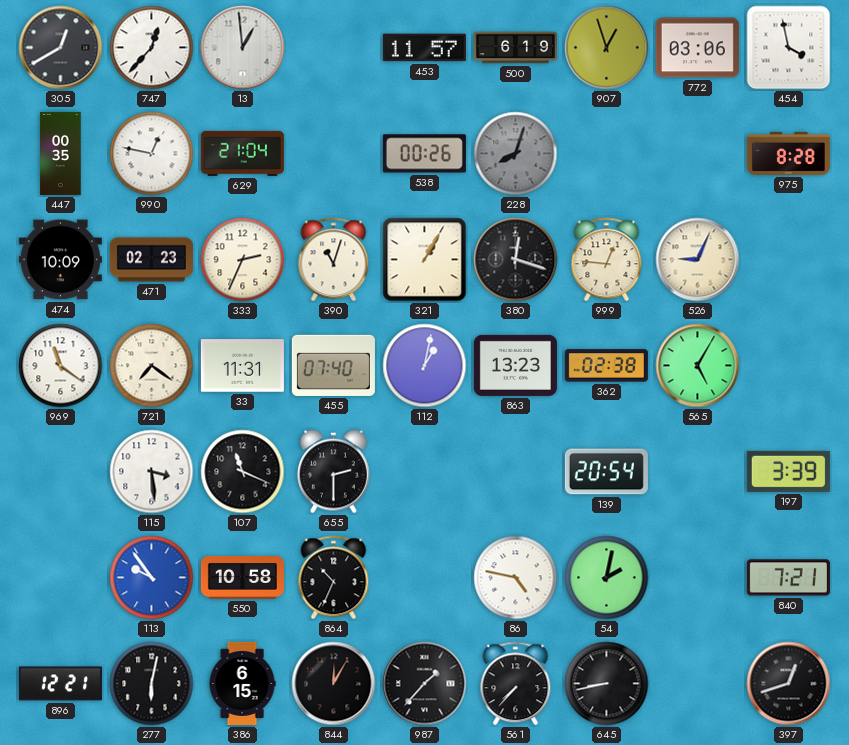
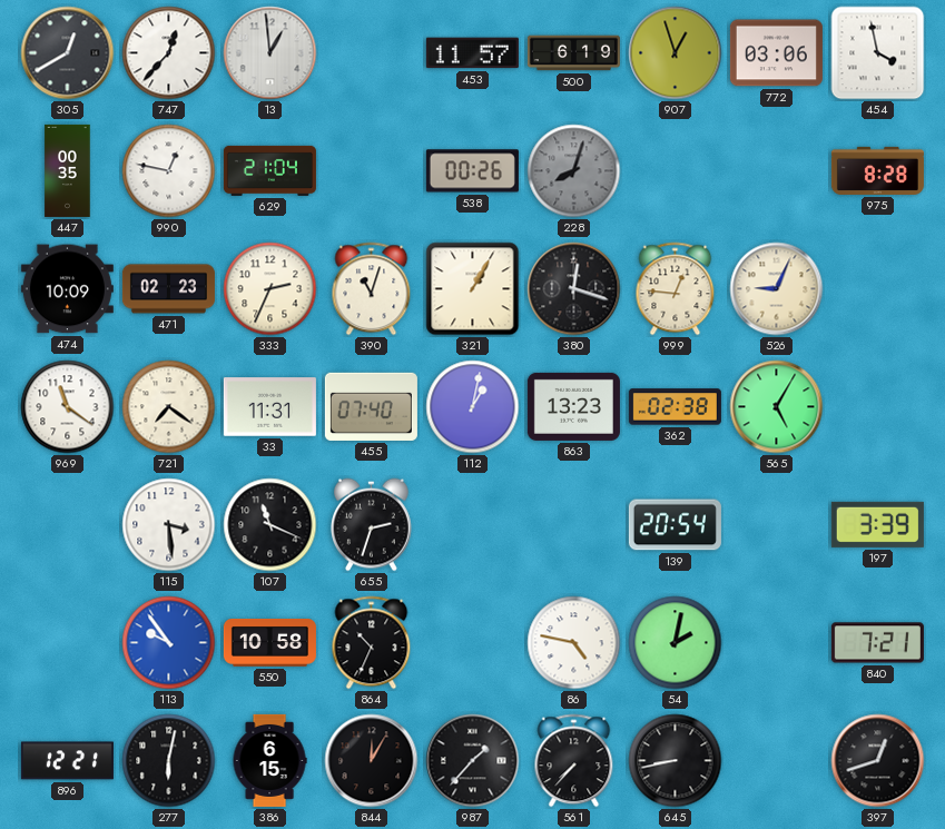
655: 2:30 -> 2:33 (371, 525)
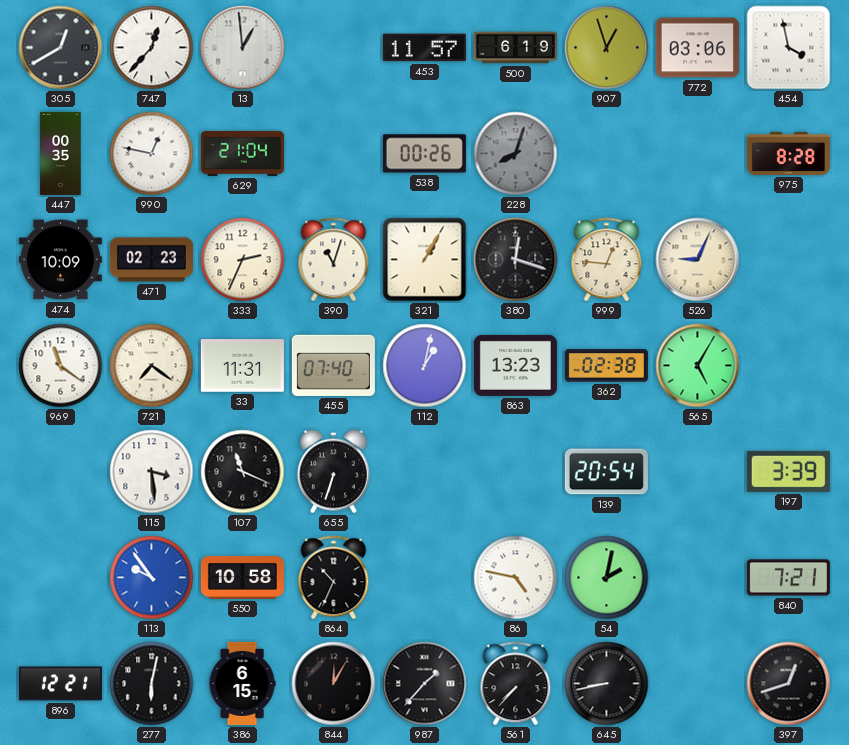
655: 2:33 -> 6:33 (333, 472)
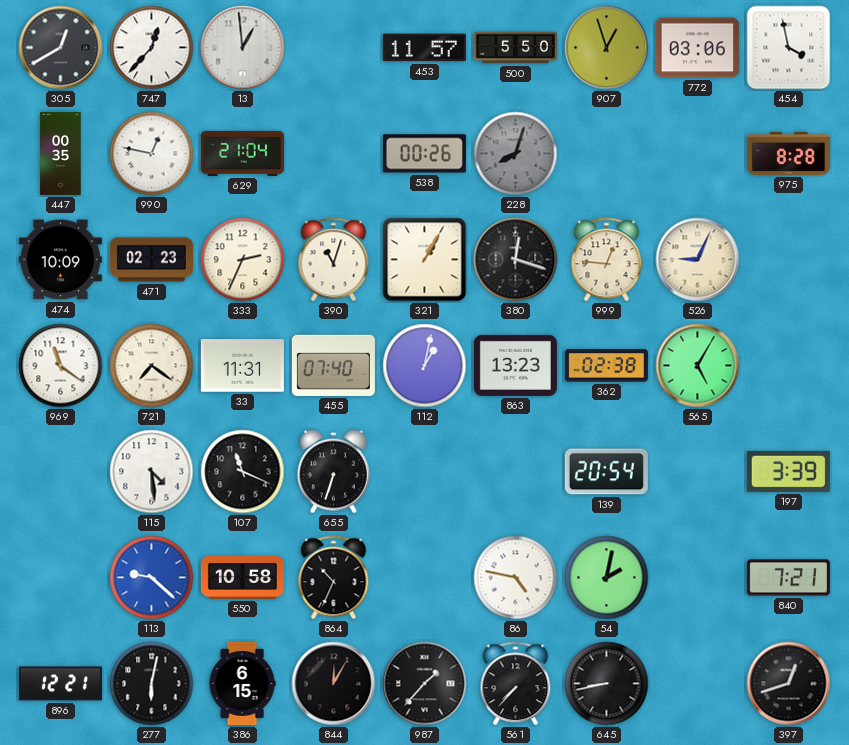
500: 6:19 -> 5:50 (515, 48)
115: 3:29 -> 4:29 (152, 472)
113: 9:54 -> 9:22 (152, 578)
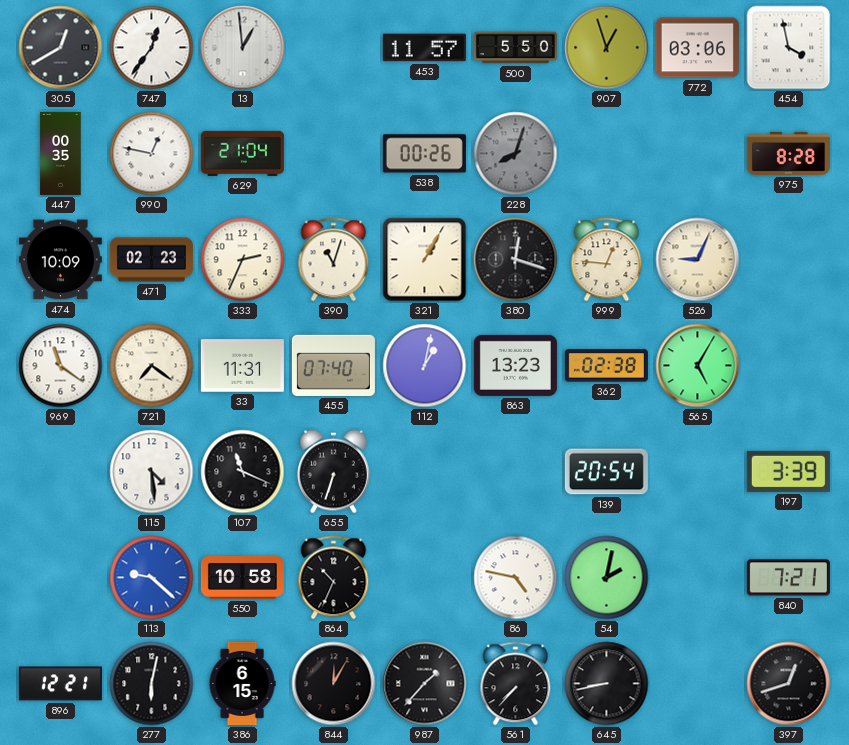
747: 12:37 -> 12:36 (152, 48)
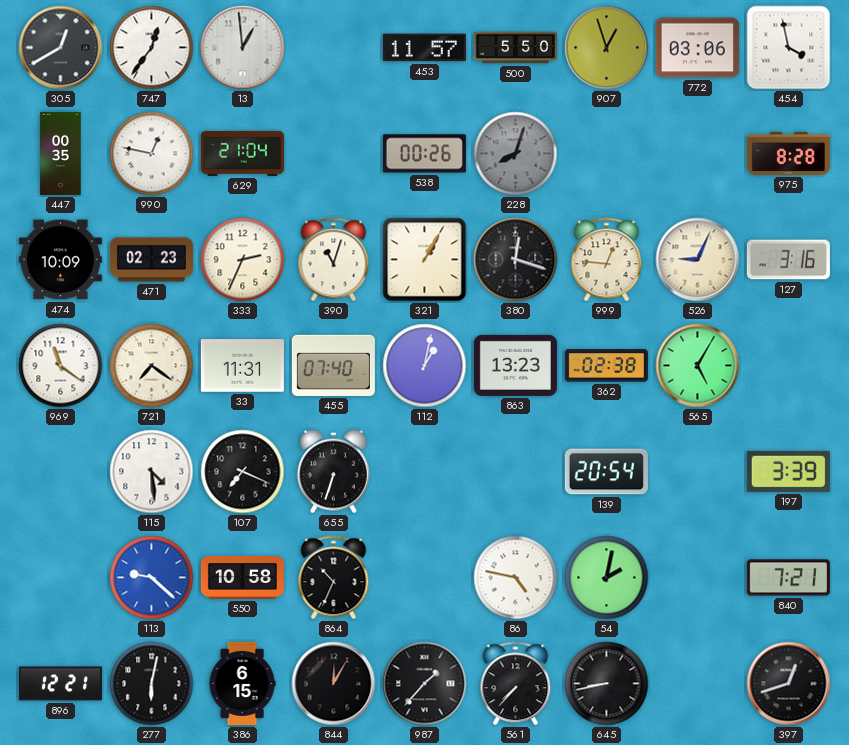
127: none -> 3:16 (788, 260)
107: 11:19 -> 7:19 (243, 472)
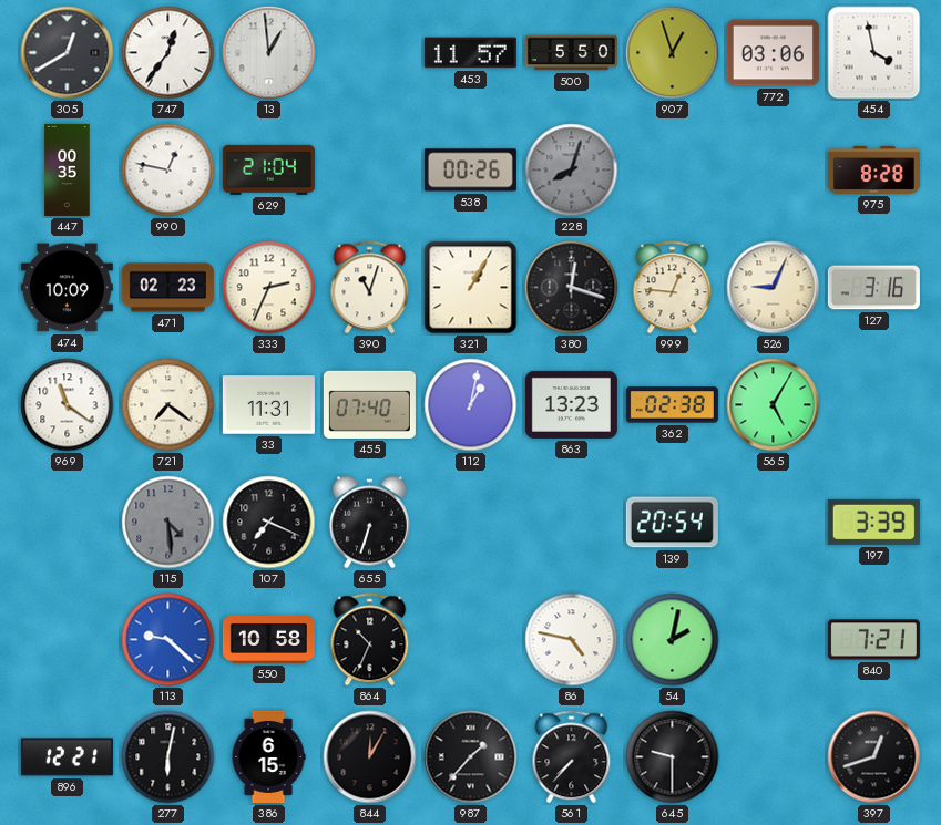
115 dial: white -> grey (168, 523)
645: 8:43 -> 9:30 (673, 757)
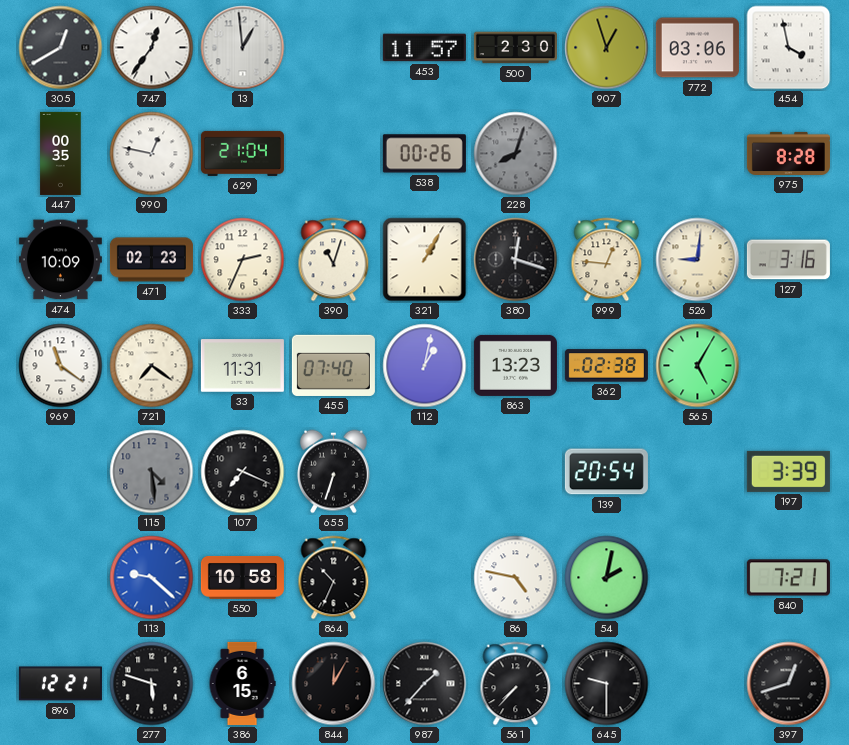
500: 5:50 -> 2:30 (515, 48)
526: 9:04 -> 9:01 (698, 260)
277: 6:02 -> 5:48 (152, 684)
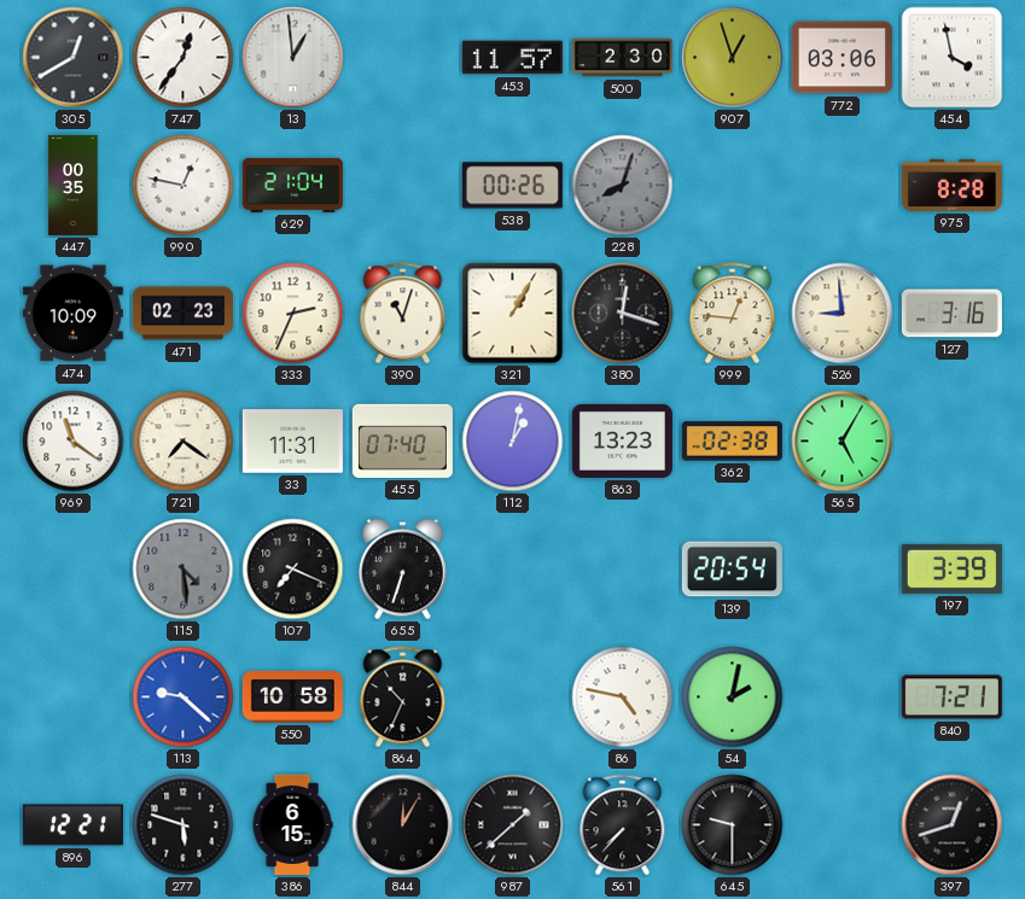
526: 9:01 -> 8:59 (843, 314)
987: 1:37 -> 1:38 (513, 825)
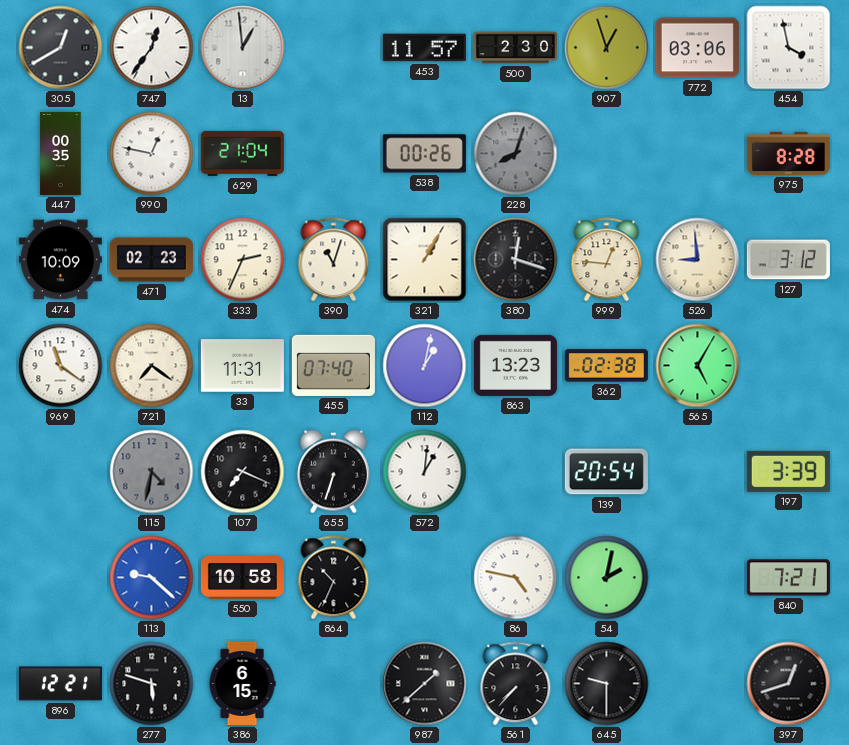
127: 3:16 -> 3:12 (788, 260)
115: 4:29 -> 4:32 (152, 472)
572: none -> 1:01 (425, 472)
844: 12:05 -> none (403, 825)
